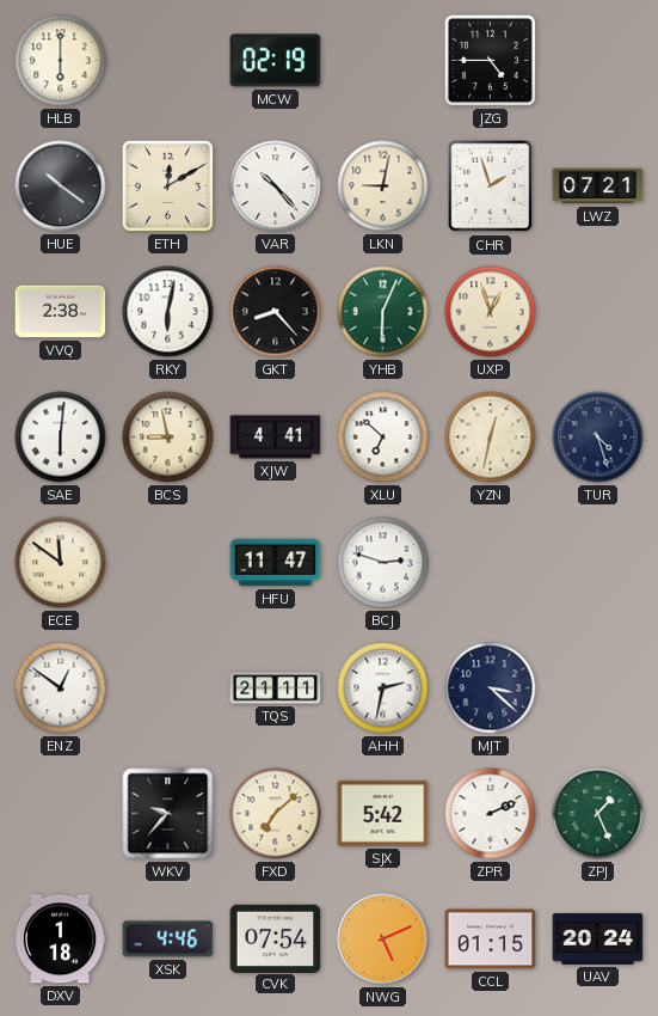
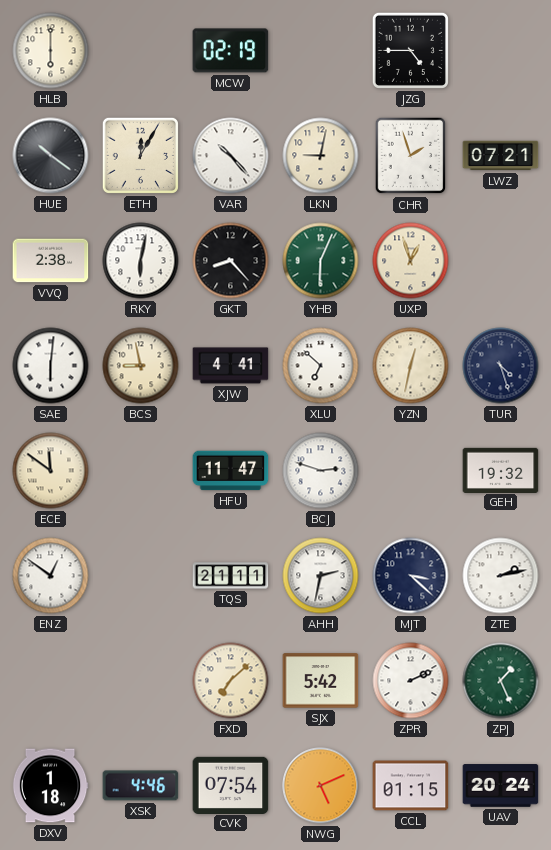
ETH: 12:10 -> 12:05 (140, 155)
GEH: none -> 19:32 (501, 470)
ZTE: none -> 2:13 (501, 576)
WKV: 9:37 -> none (168, 814)
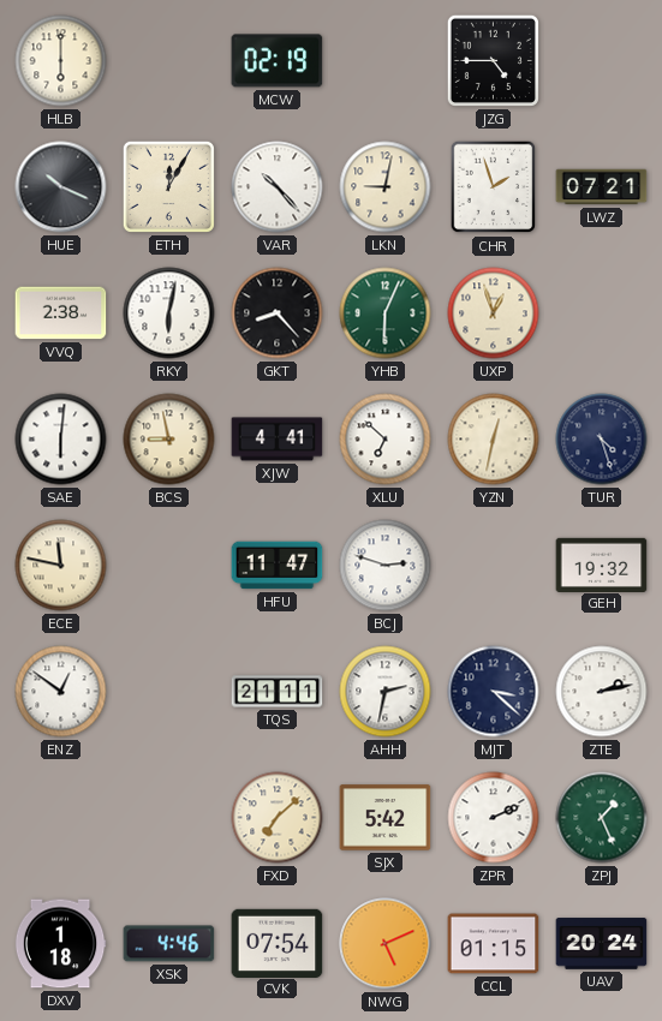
HUE: 10:21 -> 10:19 (61, 187)
ECE: 11:51 -> 11:47 (61, 566)
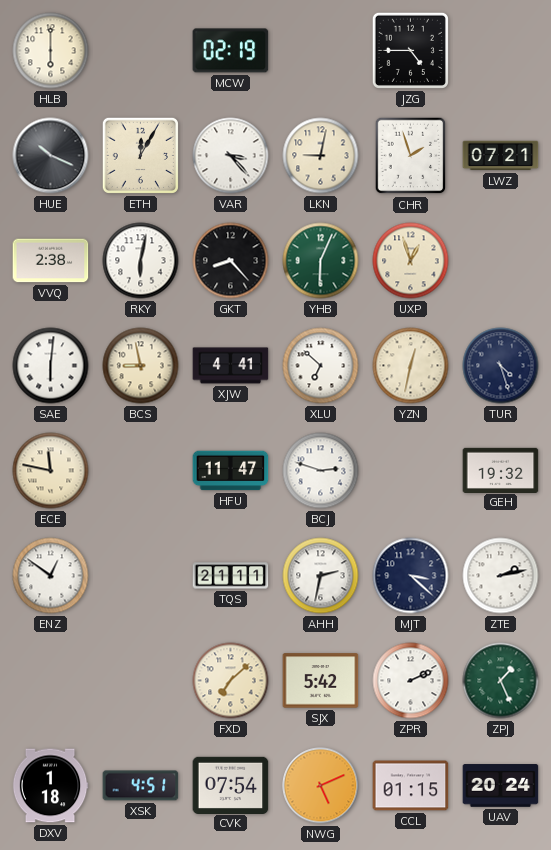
VAR: 10:23 -> 3:23 (231, 156)
XSK: 4:46 -> 4:51 (141, 786)
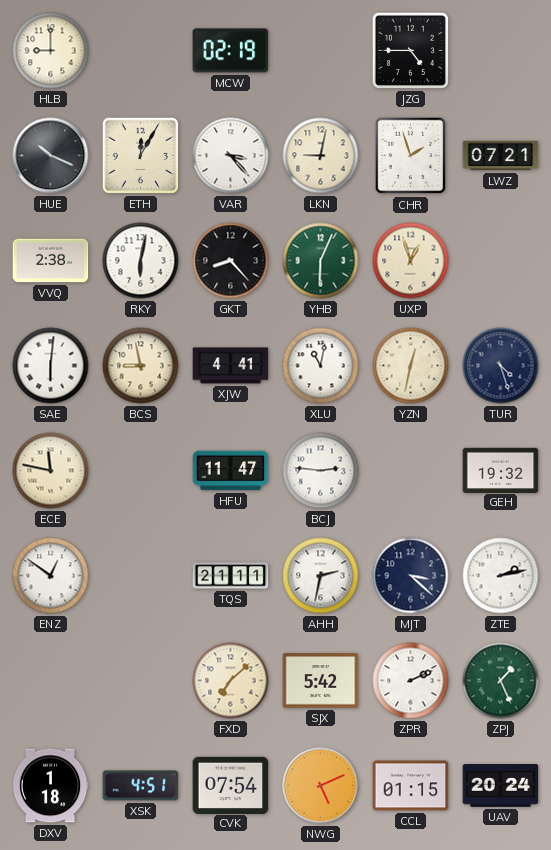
HLB: 6:00 -> 9:00 (51, 51)
XLU: 6:52 -> 11:02 (321, 366)
BCJ: 2:48 -> 2:46 (321, 471)
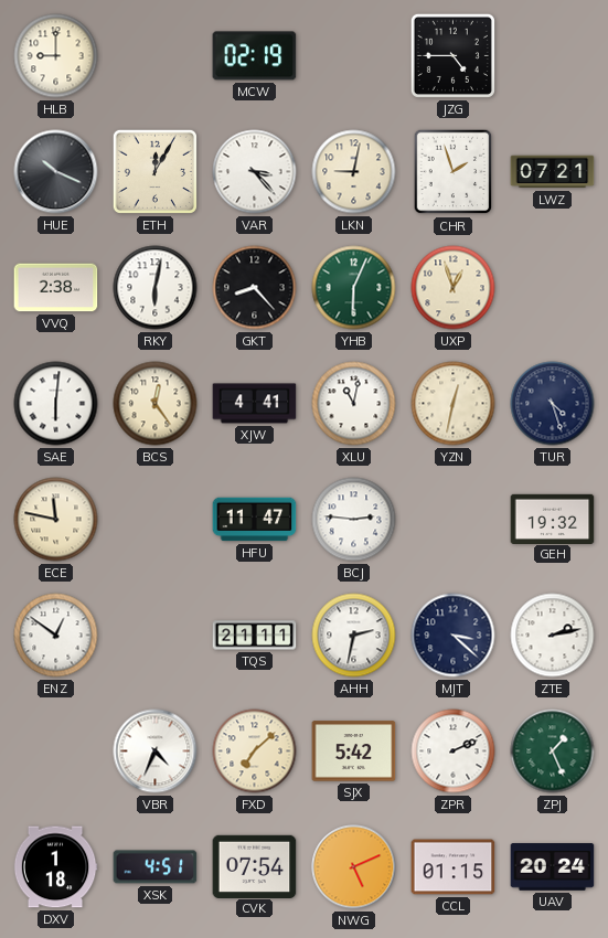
BCS: 8:58 -> 12:24 (156, 404)
VBR: none -> 4:34 (156, 752)
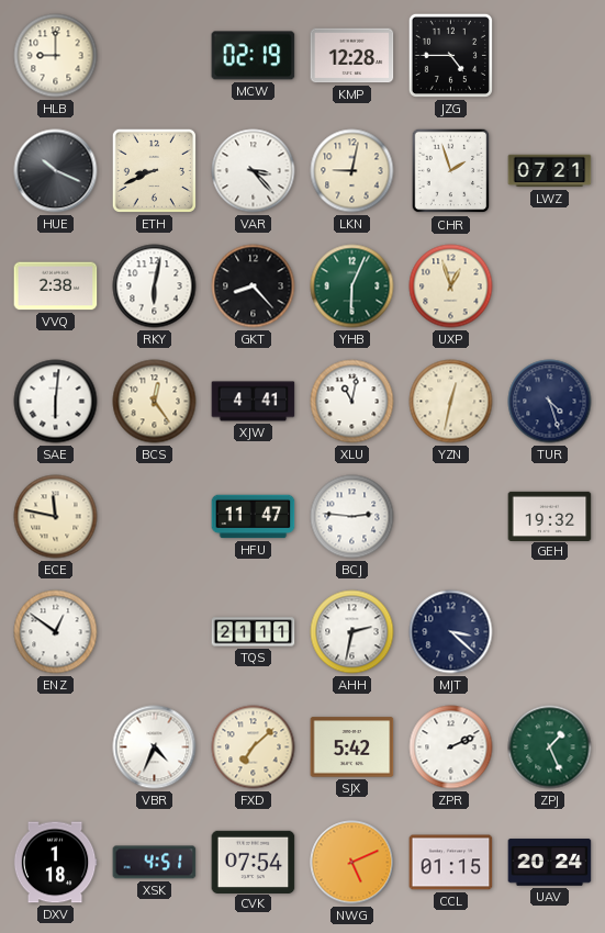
KMP: none -> 12:28 (352, 56)
ETH: 12:05 -> 8:41 (154, 170)
ZTE: 2:13 -> none (553, 636)
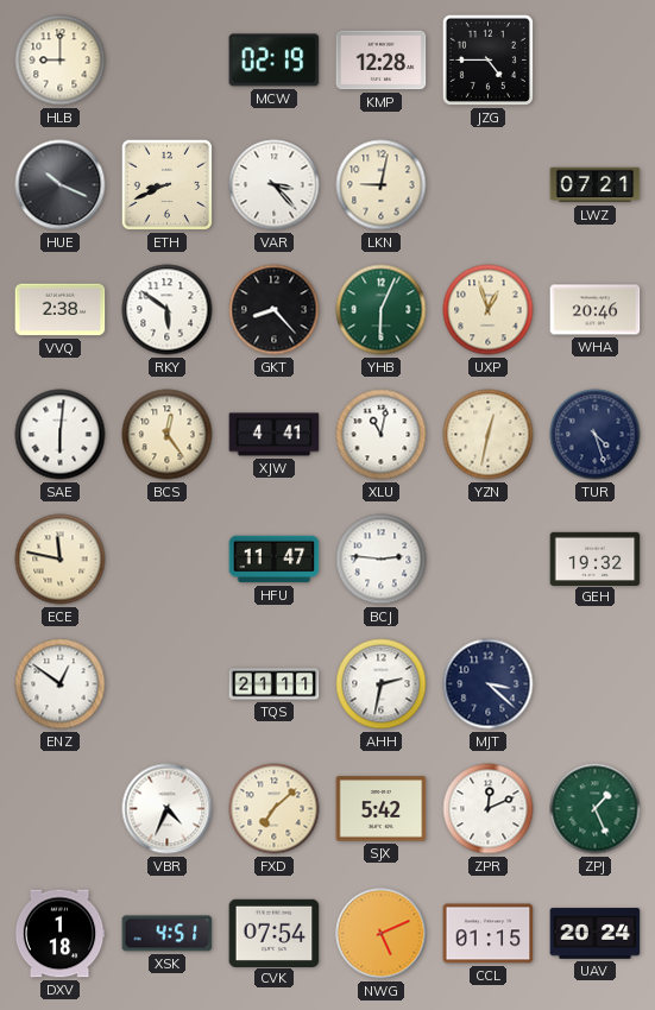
CHR: 1:57 -> none (451, 171)
RKY: 6:02 -> 5:51 (168, 310)
WHA: none -> 20:46 (596, 310)
ZPR: 2:11 -> 12:11 (489, 809)
